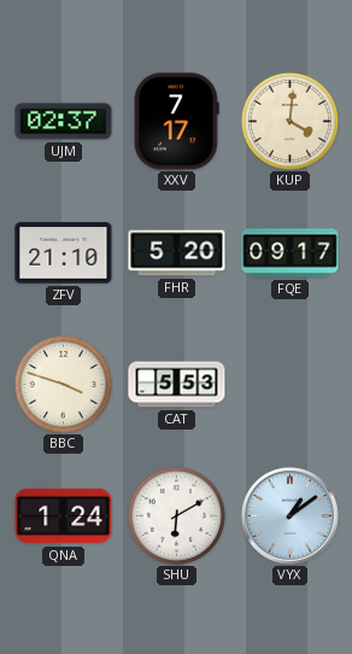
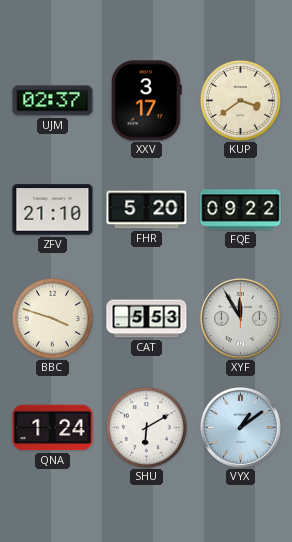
XXV: 7:17 -> 3:17 (146, 101)
KUP: 4:01 -> 3:39 (240, 100)
FQE: 09:17 -> 09:22 (241, 210)
XYF: none -> 11:55 (240, 318)
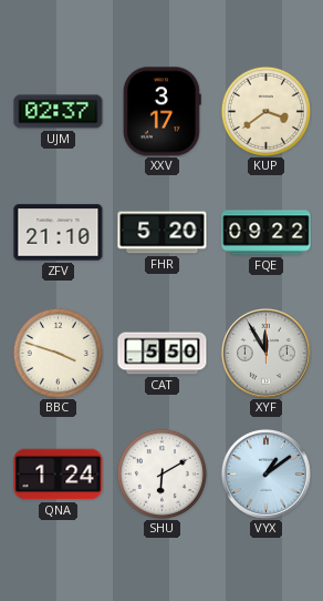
CAT: 5:53 -> 5:50 (163, 354)
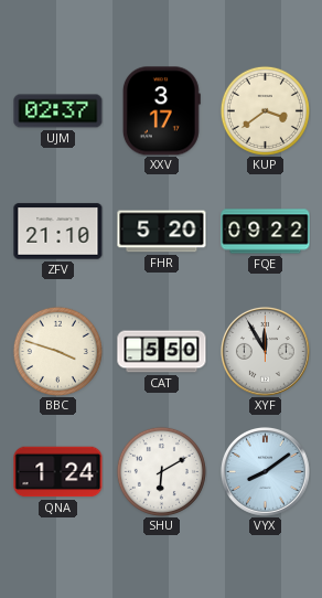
VYX: 1:09 -> 8:09 (265, 471)
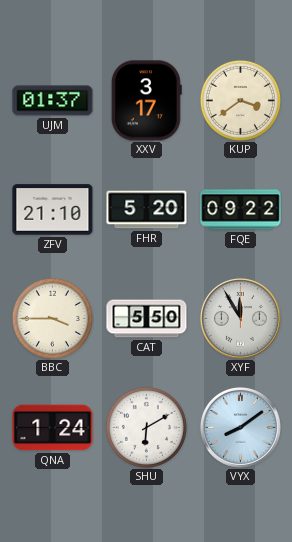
UJM: 02:37 -> 01:37 (53, 101)
BBC: 3:48 -> 3:45 (52, 318)
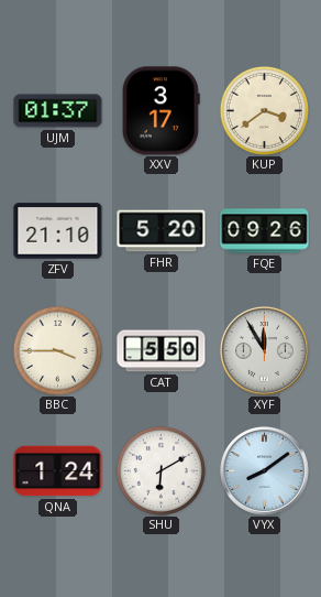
FQE: 09:22 -> 09:26 (265, 231)
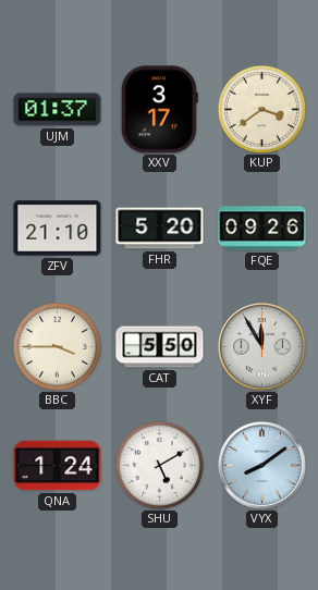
SHU: 6:10 -> 5:10 (159, 465)
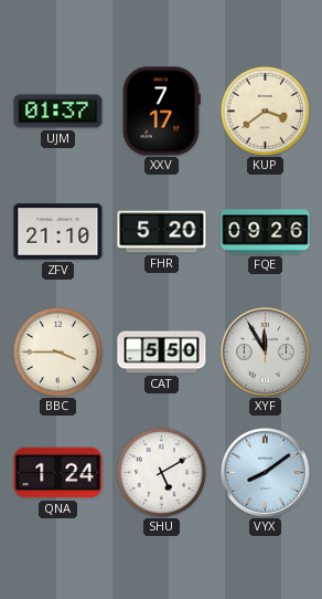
XXV: 3:17 -> 7:17 (161, 112)
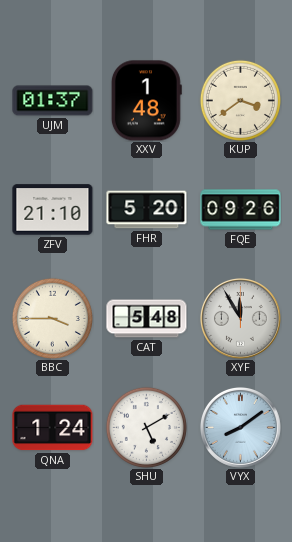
XXV: 7:17 -> 1:48 (146, 101)
CAT: 5:50 -> 5:48 (147, 319)
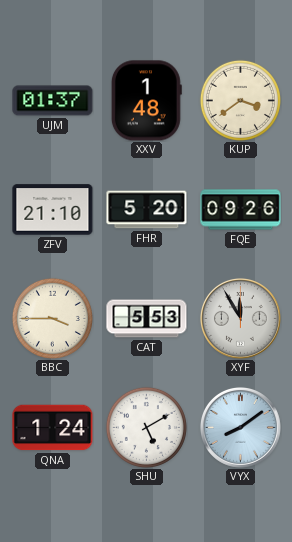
CAT: 5:48 -> 5:53 (147, 319)
